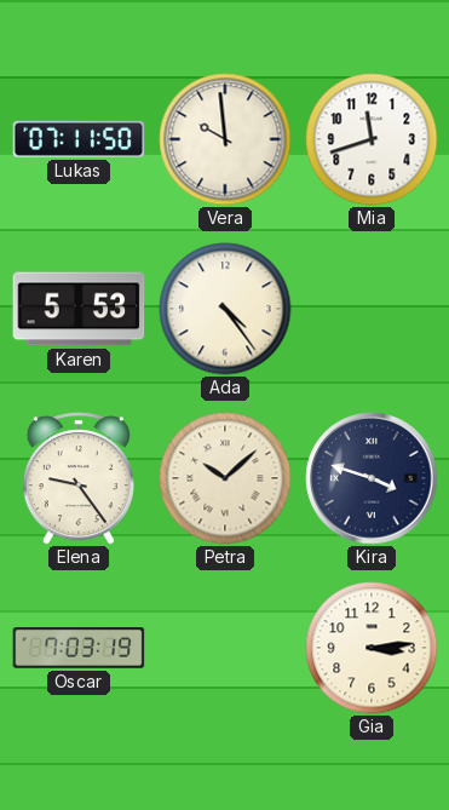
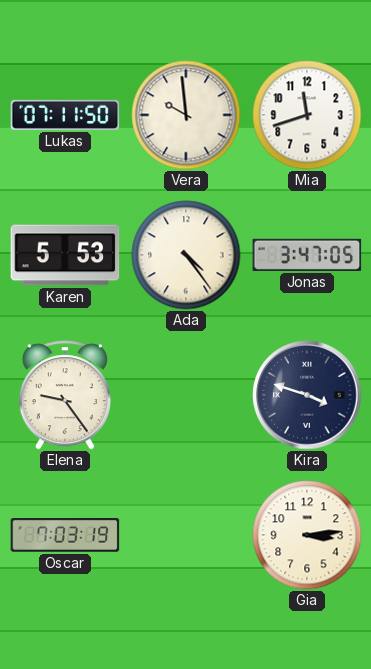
Jonas: none -> 3:47 (307, 255)
Petra: 10:08 -> none (225, 478)
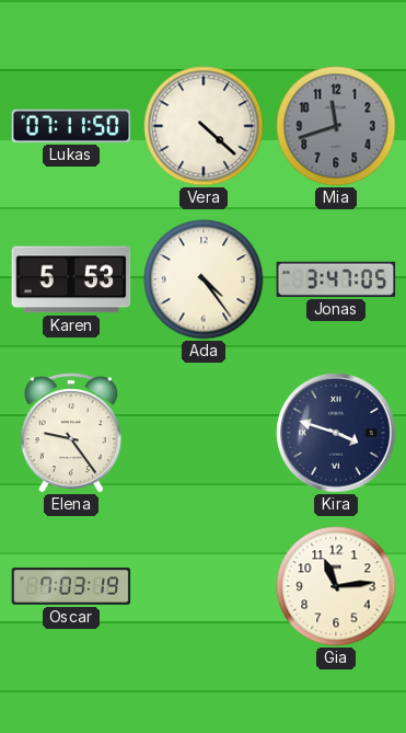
Vera: 9:59 -> 4:22 (204, 126)
Mia dial: white -> grey (336, 126)
Gia: 3:14 -> 11:14 (336, 586)
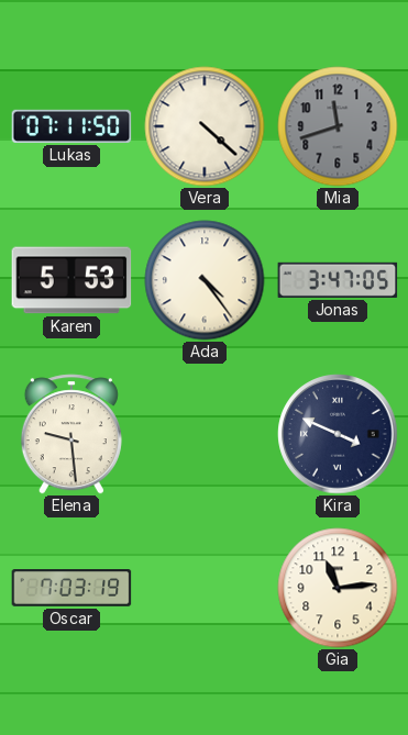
Elena: 9:24 -> 9:29 (71, 434)
Kira: 3:48 -> 3:49 (338, 434)
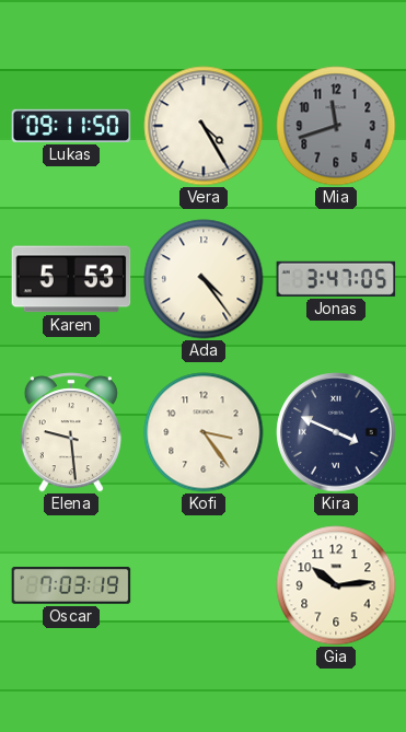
Lukas: 07:11 -> 09:11 (71, 126)
Vera: 4:22 -> 4:25 (204, 126)
Kofi: none -> 3:24 (204, 432)
Gia: 11:14 -> 10:14 (336, 585)
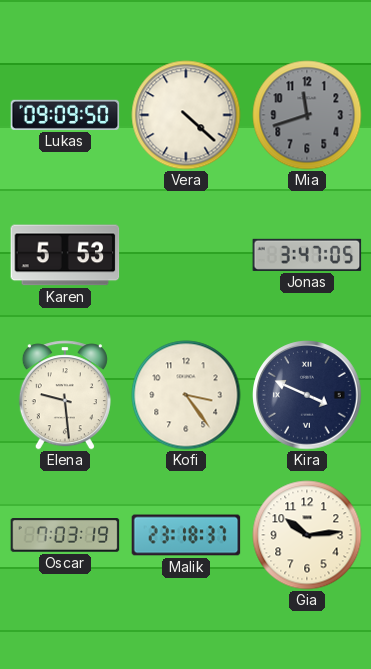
Lukas: 09:11 -> 09:09 (65, 115)
Vera: 4:25 -> 4:22 (186, 115)
Ada: 4:24 -> none (204, 279)
Malik: none -> 23:18 (186, 535)
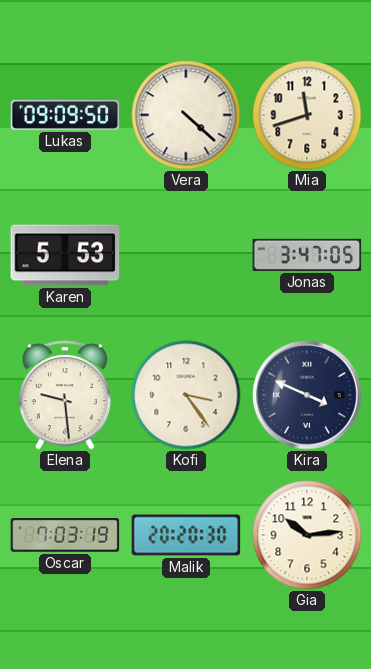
Mia dial: grey -> cream (307, 115)
Malik: 23:18 -> 20:20 (186, 535)
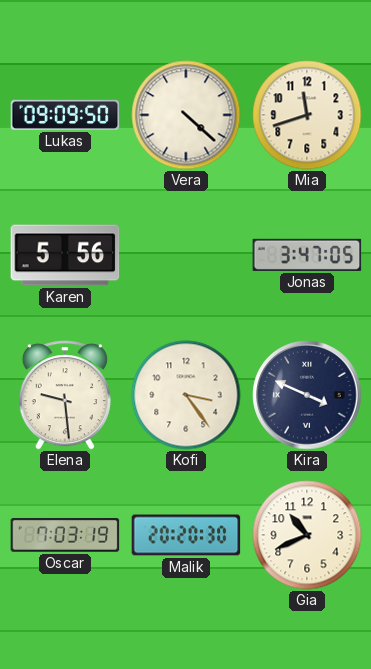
Karen: 5:53 -> 5:56 (65, 255)
Gia: 10:14 -> 10:41 (307, 535)
